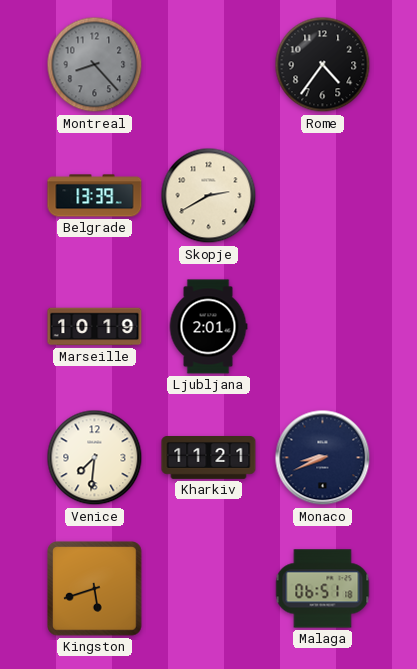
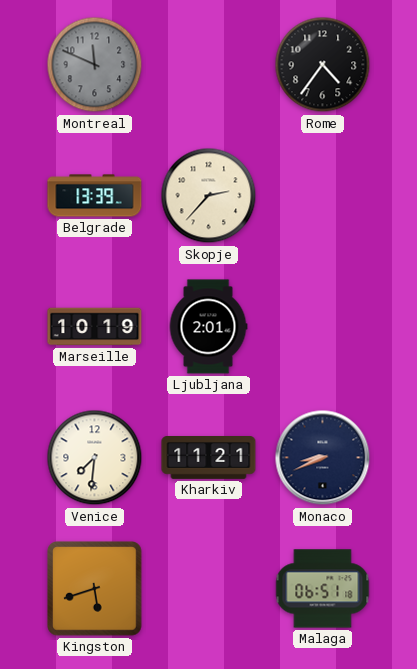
Montreal: 8:23 -> 11:49 (95, 65)
Skopje: 2:40 -> 2:37 (209, 196)
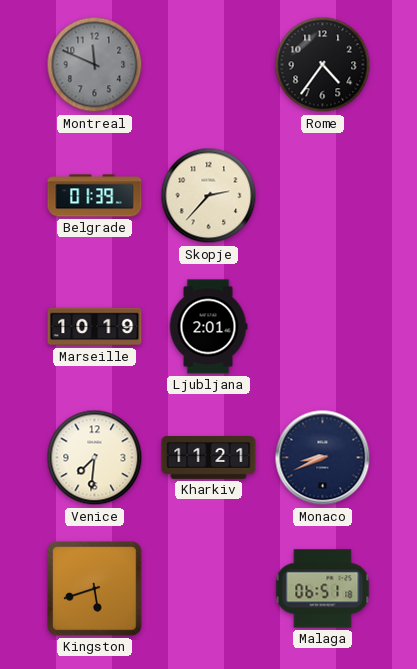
Belgrade: 13:39 -> 01:39 (95, 196)
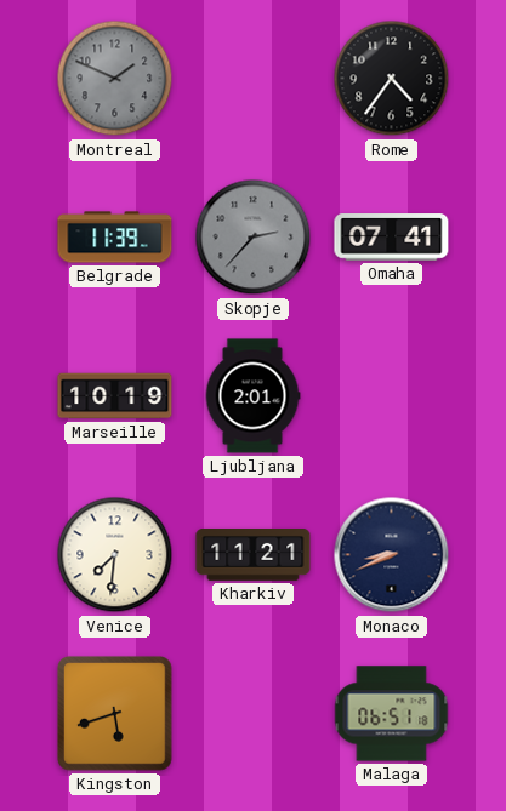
Montreal: 11:49 -> 1:49 (115, 79)
Belgrade: 01:39 -> 11:39 (115, 238)
Skopje dial: cream -> grey (254, 238)
Omaha: none -> 07:41 (392, 238)
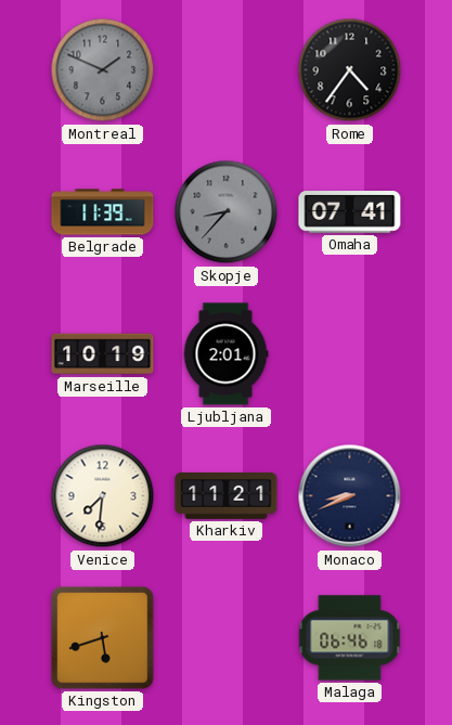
Skopje: 2:37 -> 8:37 (227, 212)
Malaga: 06:51 -> 06:46 (350, 638)
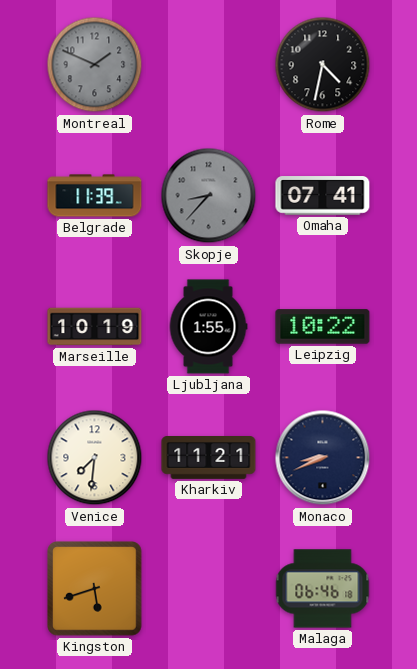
Rome: 4:36 -> 4:32 (323, 65)
Ljubljana: 2:01 -> 1:55 (208, 327)
Leipzig: none -> 10:22 (323, 327)
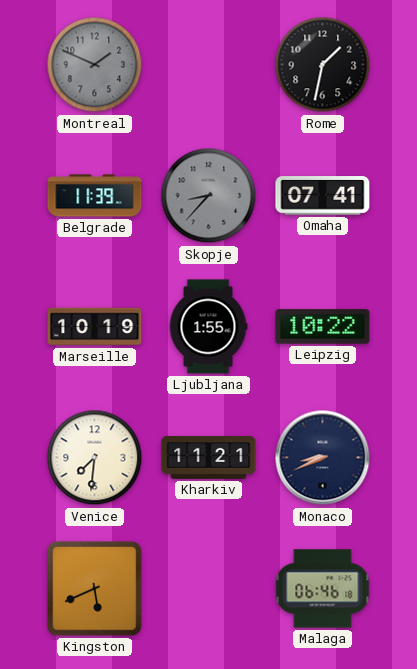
Rome: 4:32 -> 1:32 (323, 65)
Kingston: 5:42 -> 5:41 (95, 589)
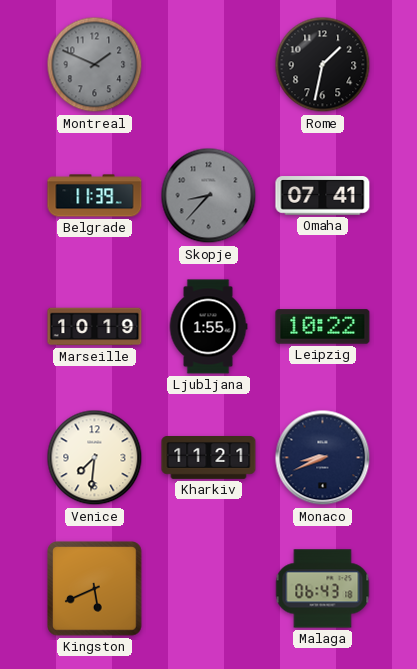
Malaga: 06:46 -> 06:43 (323, 589)
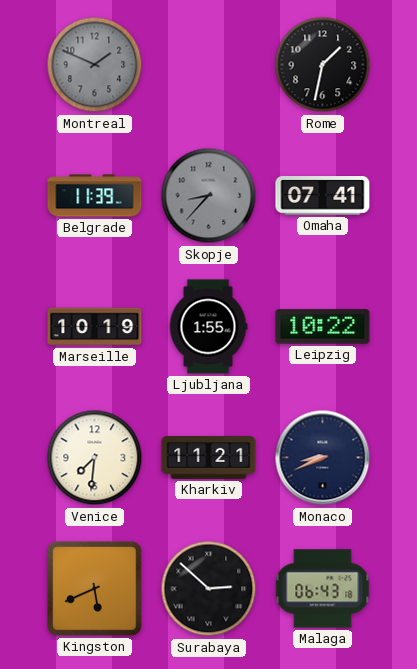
Surabaya: none -> 2:52 (209, 589)
